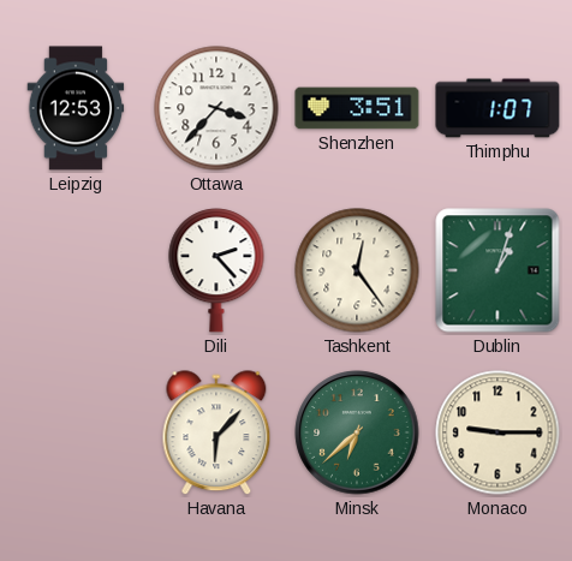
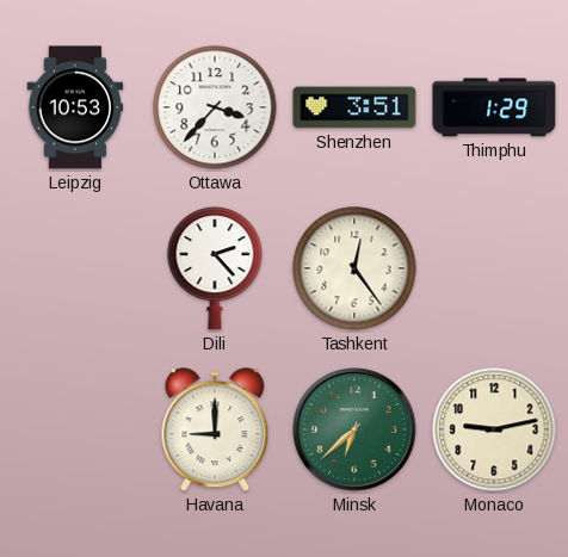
Leipzig: 12:53 -> 10:53 (75, 107)
Thimphu: 1:07 -> 1:29 (494, 107)
Dublin: 1:03 -> none (497, 270)
Havana: 6:07 -> 9:00 (215, 431)
Monaco: 9:15 -> 9:13 (494, 429)
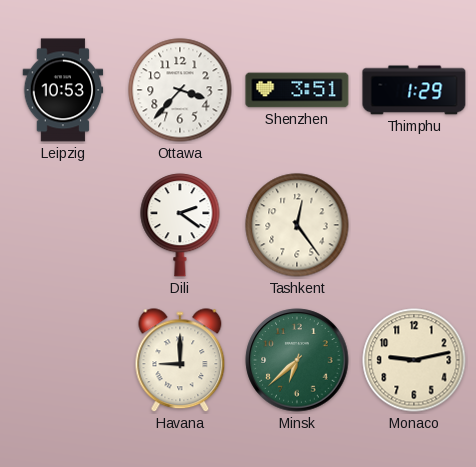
Dili: 2:23 -> 2:21 (180, 225)
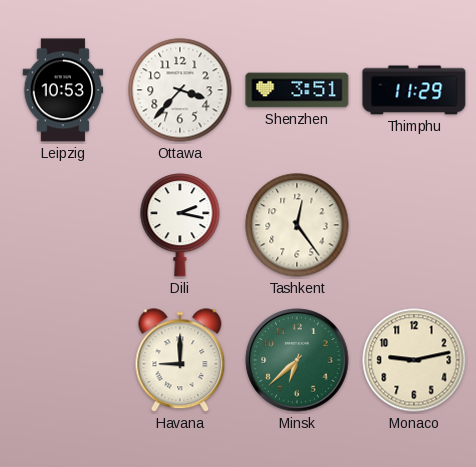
Thimphu: 1:29 -> 11:29 (414, 90)
Dili: 2:21 -> 2:17 (180, 225)
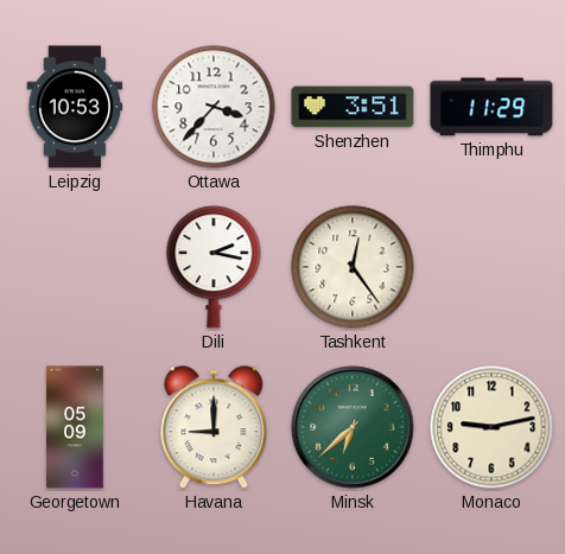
Georgetown: none -> 05:09 (75, 427)
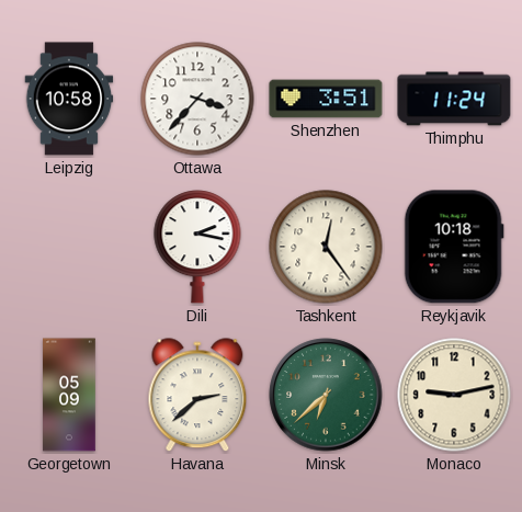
Leipzig: 10:53 -> 10:58 (69, 99)
Thimphu: 11:29 -> 11:24 (454, 99)
Reykjavik: none -> 10:18 (454, 247)
Havana: 9:00 -> 2:38 (197, 396)
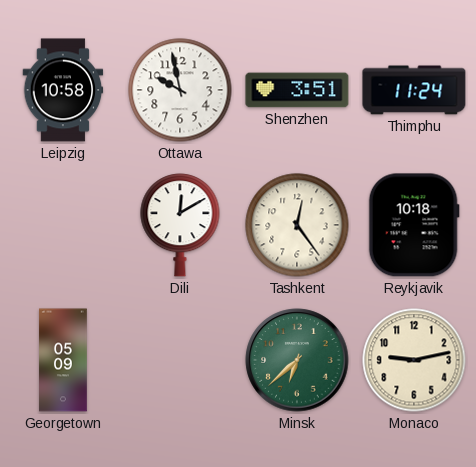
Ottawa: 3:37 -> 9:58 (180, 90)
Dili: 2:17 -> 12:10 (180, 225)
Havana: 2:38 -> none (197, 396)
